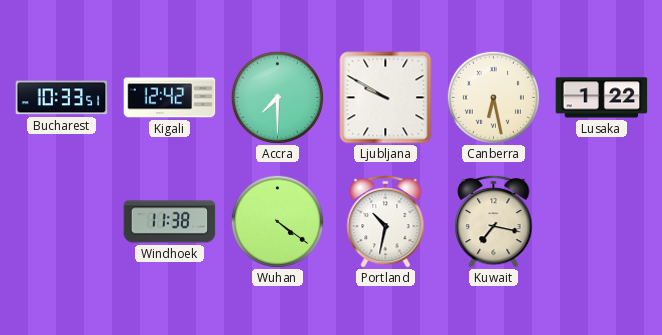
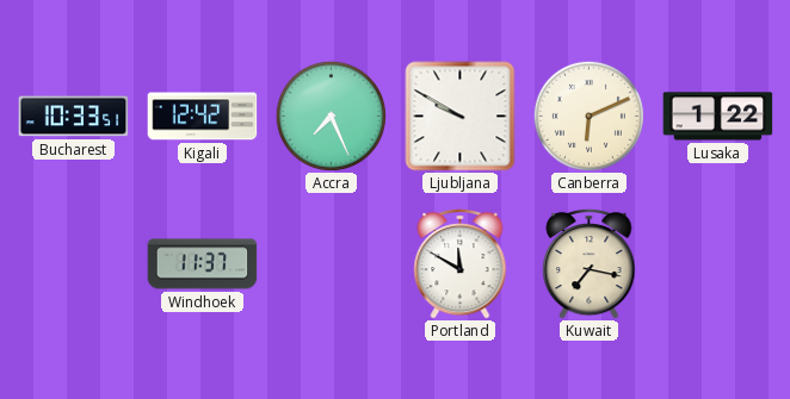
Accra: 7:30 -> 7:26 (331, 116)
Canberra: 6:28 -> 6:11 (588, 116)
Windhoek: 11:38 -> 11:37 (203, 264)
Wuhan: 4:21 -> none (277, 221)
Portland: 10:32 -> 11:50 (461, 263)
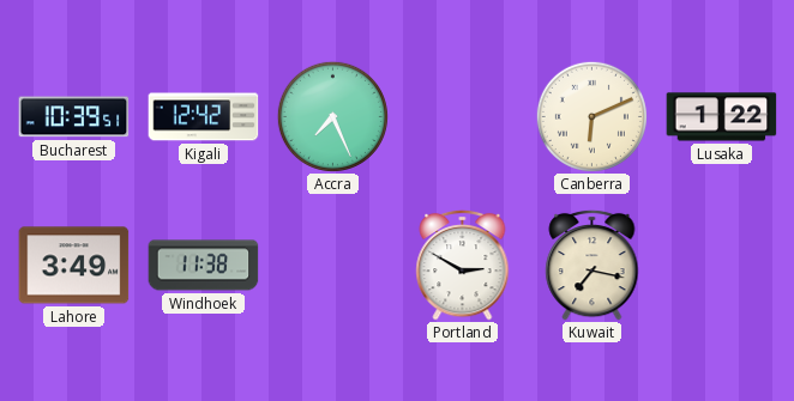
Bucharest: 10:33 -> 10:39 (74, 117)
Ljubljana: 9:50 -> none (461, 117)
Lahore: none -> 3:49 (74, 266)
Windhoek: 11:37 -> 11:38 (204, 266)
Portland: 11:50 -> 2:50 (463, 265)
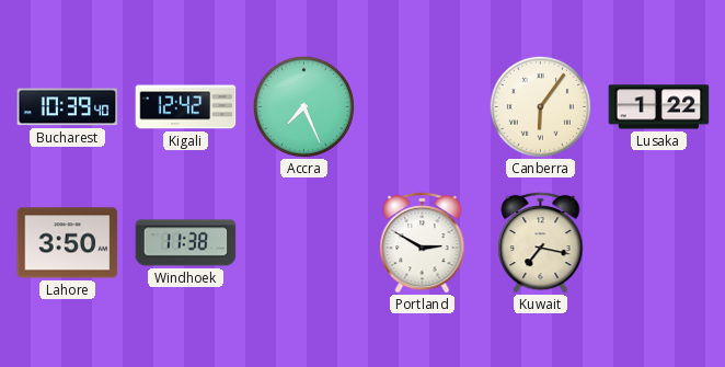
Bucharest: 10:39:51 -> 10:39:40 (68, 107)
Canberra: 6:11 -> 6:06 (540, 106)
Lahore: 3:49 -> 3:50 (68, 243)
